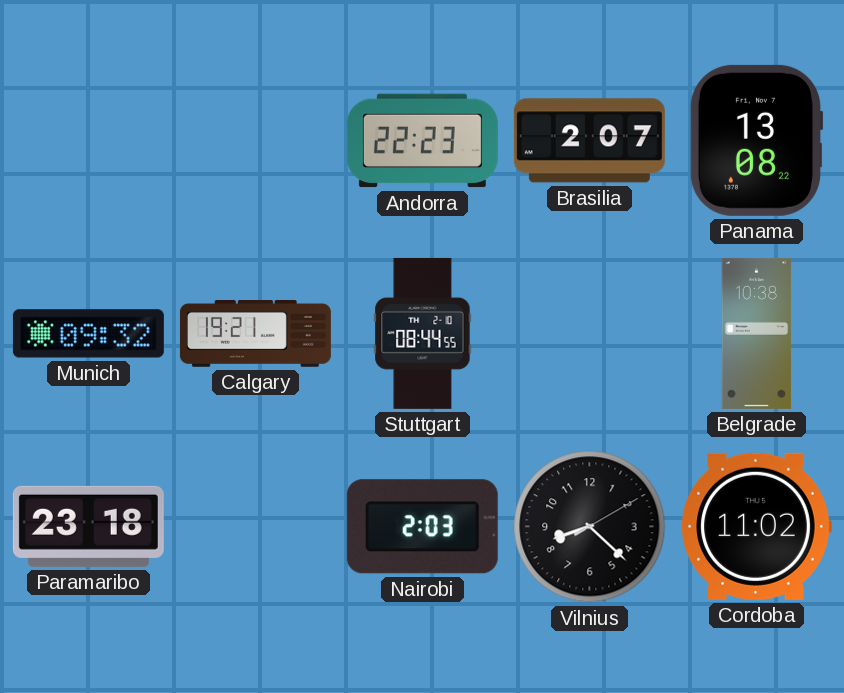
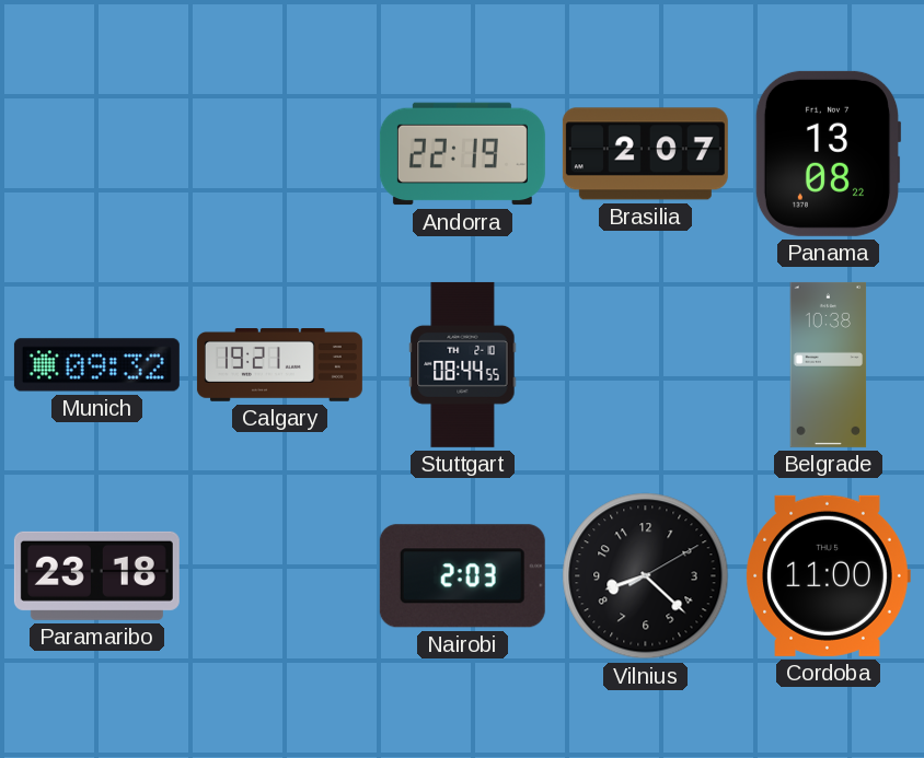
Andorra: 22:23 -> 22:19 (462, 154)
Cordoba: 11:02 -> 11:00 (828, 575)
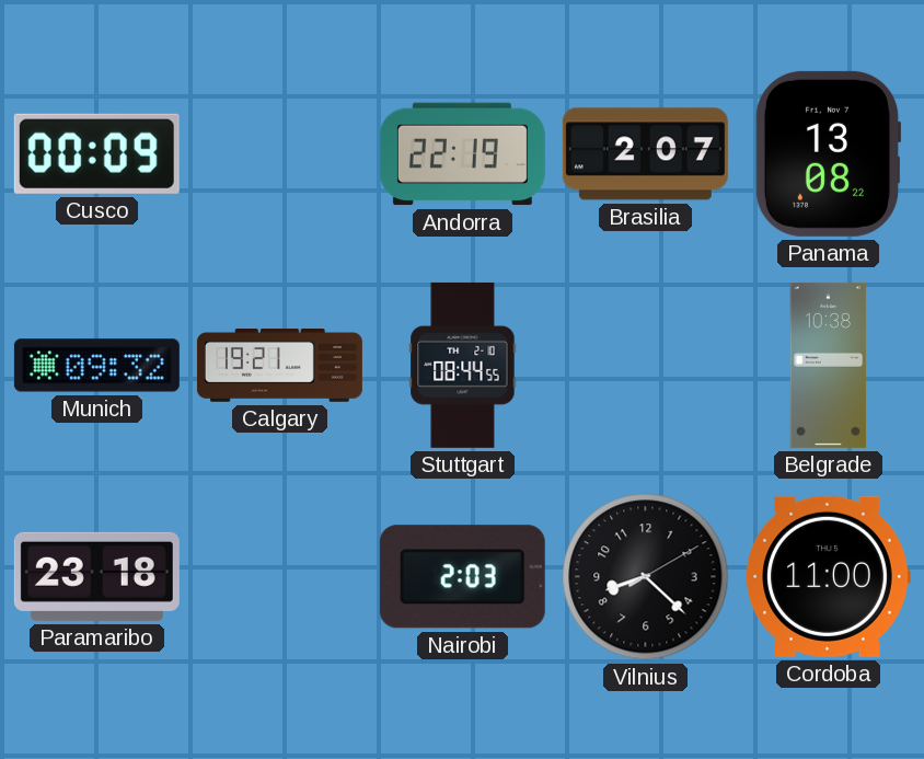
Cusco: none -> 00:09 (96, 153)
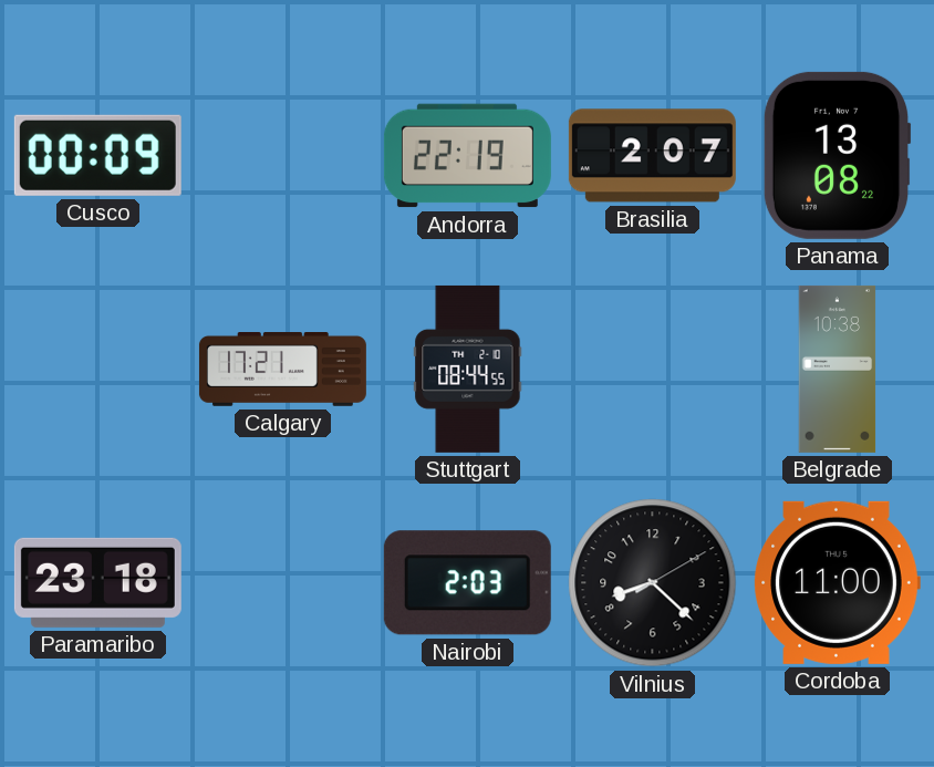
Munich: 09:32 -> none (96, 366)
Calgary: 19:21 -> 17:21 (282, 370)
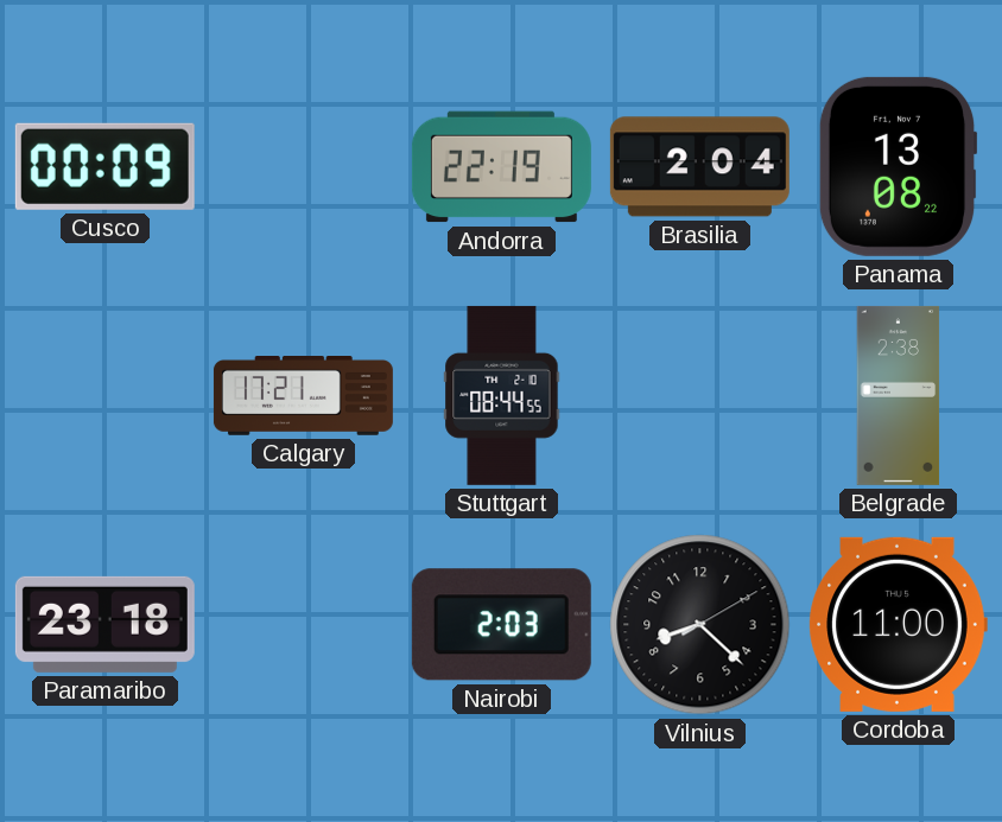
Brasilia: 2:07 -> 2:04 (699, 167)
Belgrade: 10:38 -> 2:38 (899, 395)
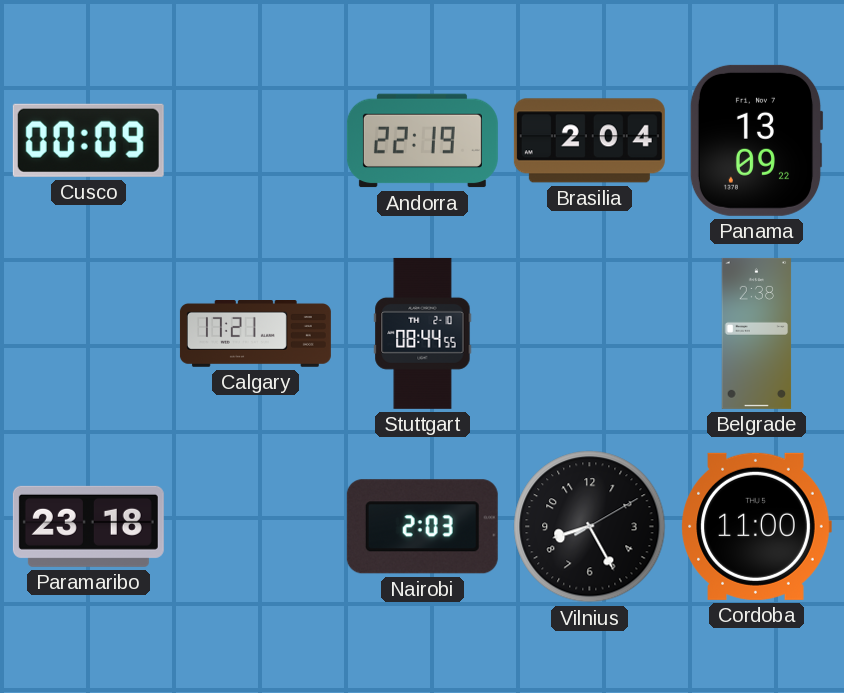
Panama: 13:08 -> 13:09 (756, 140)
Vilnius: 8:22 -> 8:25 (590, 527)
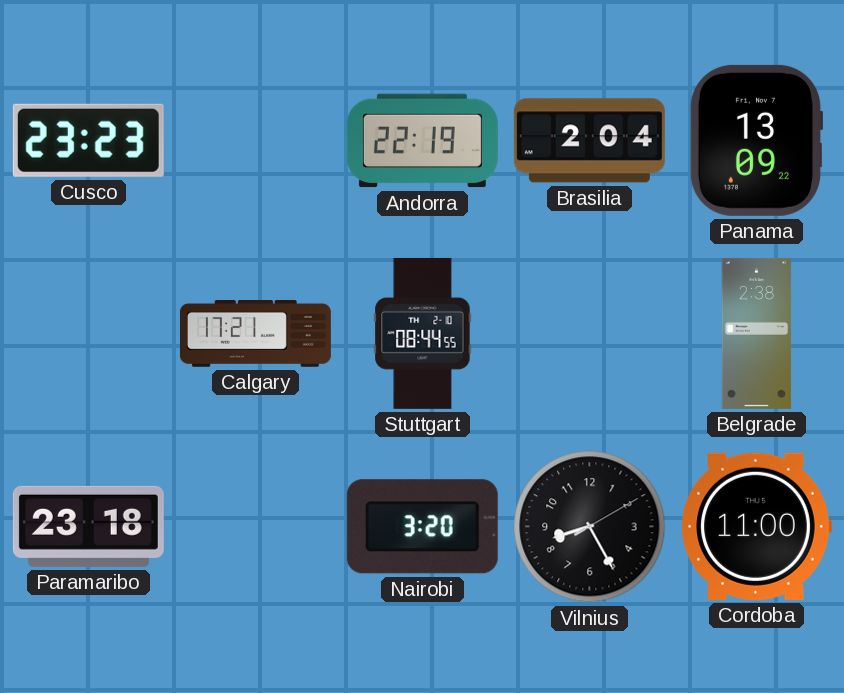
Cusco: 00:09 -> 23:23 (88, 140)
Nairobi: 2:03 -> 3:20 (422, 527)
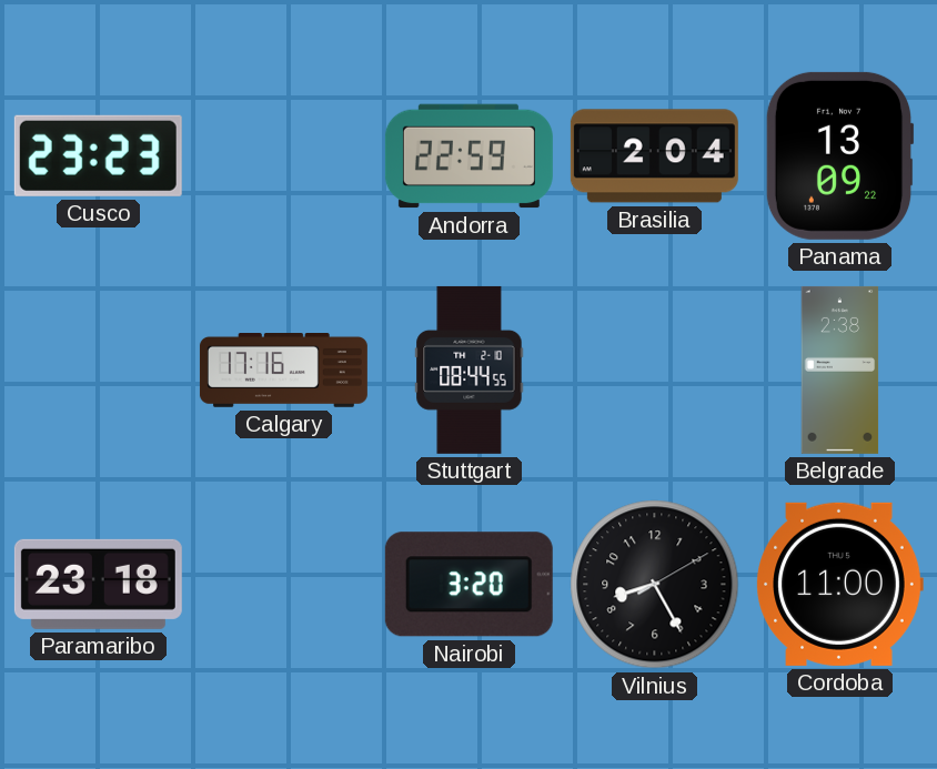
Andorra: 22:19 -> 22:59 (468, 156)
Calgary: 17:21 -> 17:16 (283, 371)
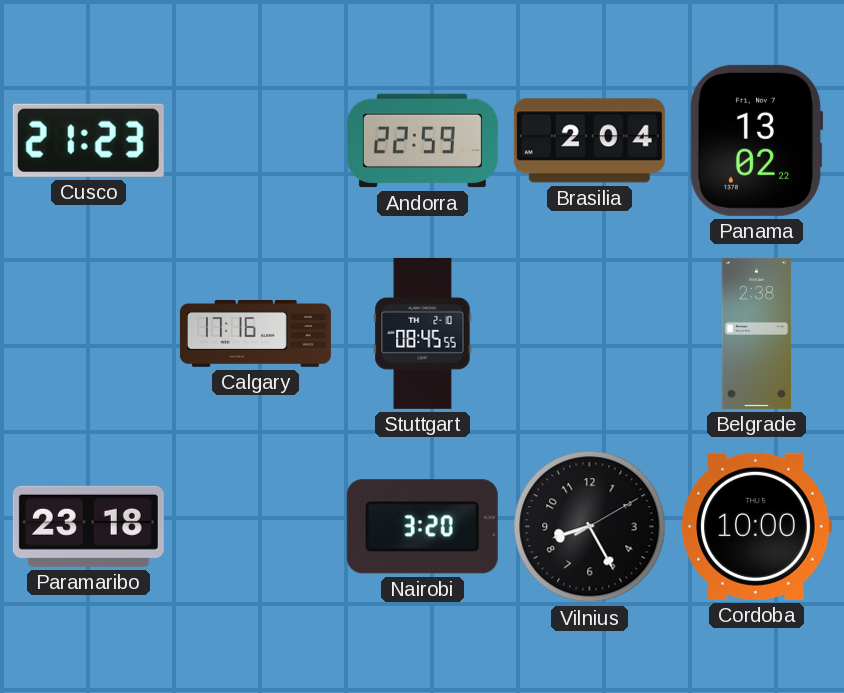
Cusco: 23:23 -> 21:23 (88, 140)
Panama: 13:09 -> 13:02 (756, 140)
Stuttgart: 08:44 -> 08:45 (423, 333)
Cordoba: 11:00 -> 10:00 (756, 526)
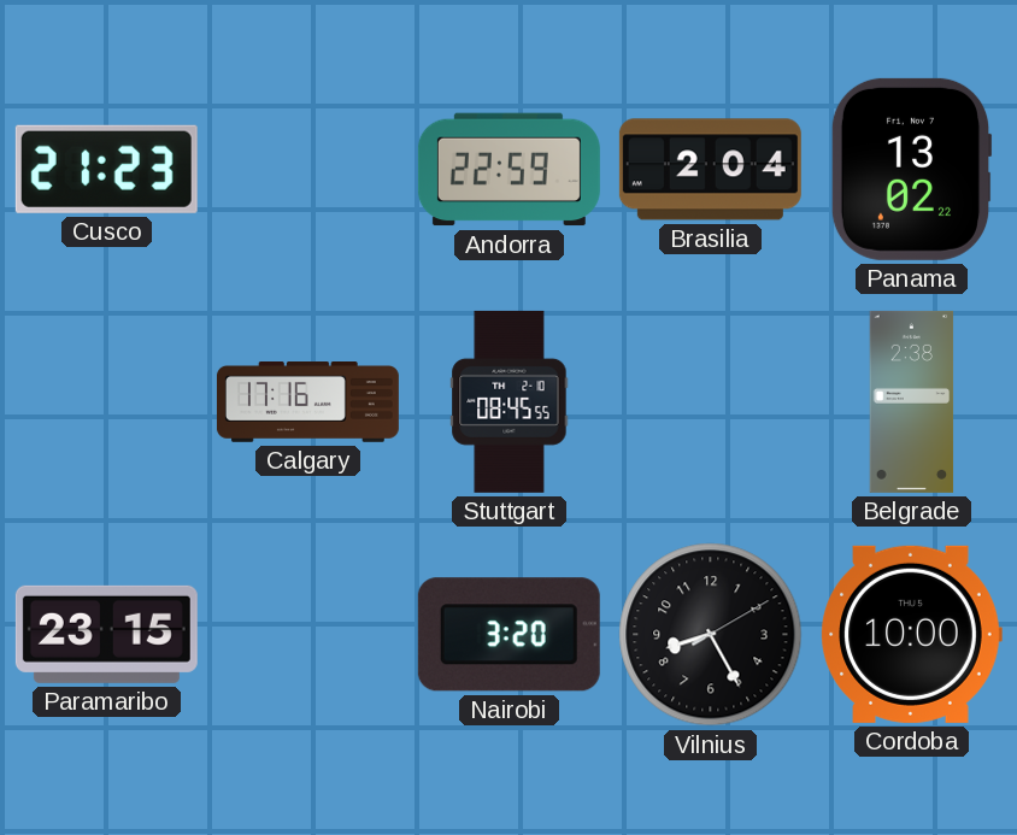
Paramaribo: 23:18 -> 23:15 (106, 634)
